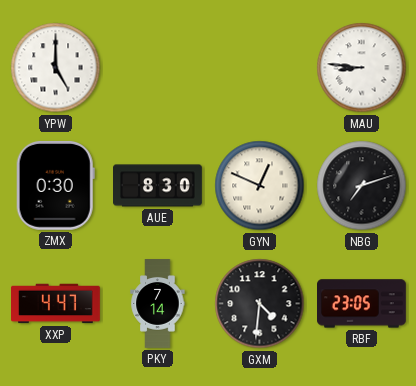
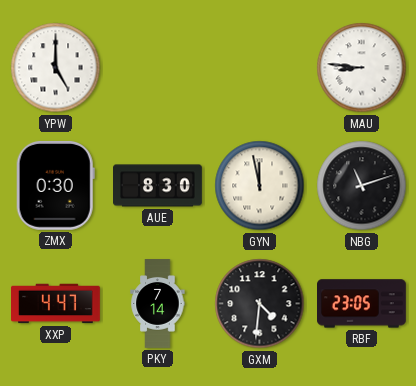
GYN: 12:49 -> 11:58 (260, 186)
NBG: 7:12 -> 11:12 (362, 186)
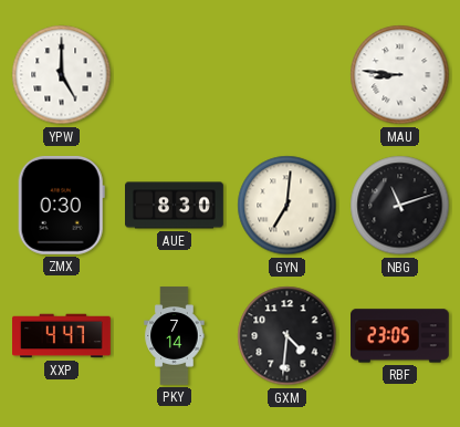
GYN: 11:58 -> 7:01 (287, 206)
